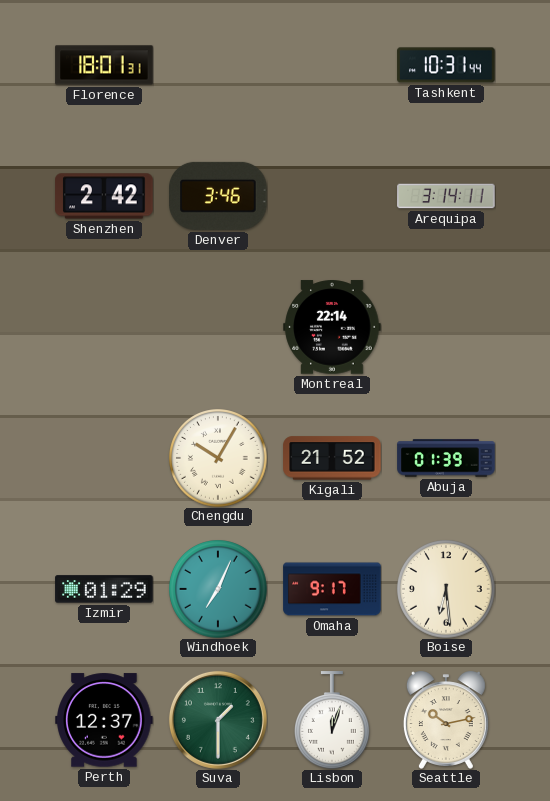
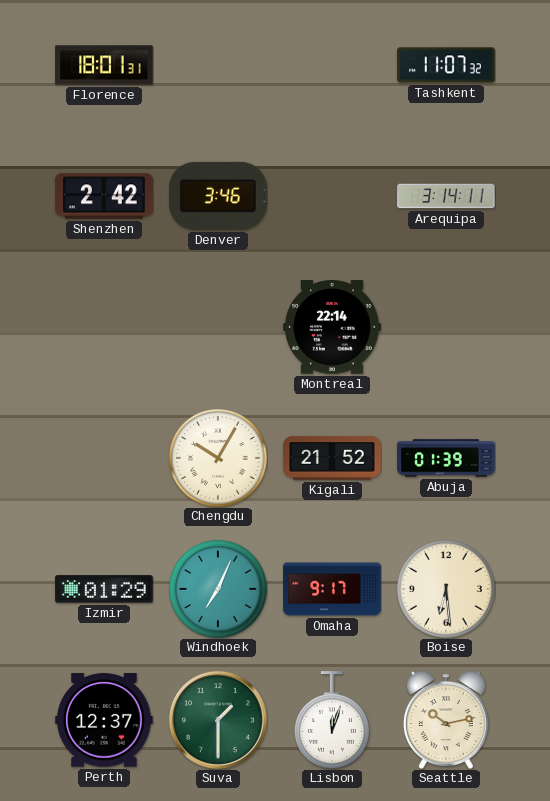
Tashkent: 10:31 -> 11:07 (446, 65)
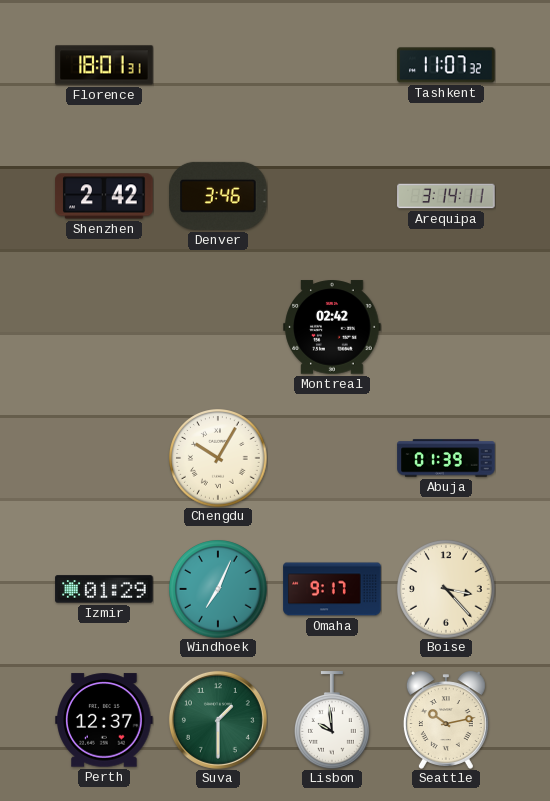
Montreal: 22:14 -> 02:42 (332, 327)
Kigali: 21:52 -> none (332, 458)
Boise: 6:29 -> 3:23 (446, 589)
Lisbon: 12:03 -> 9:59 (333, 720)
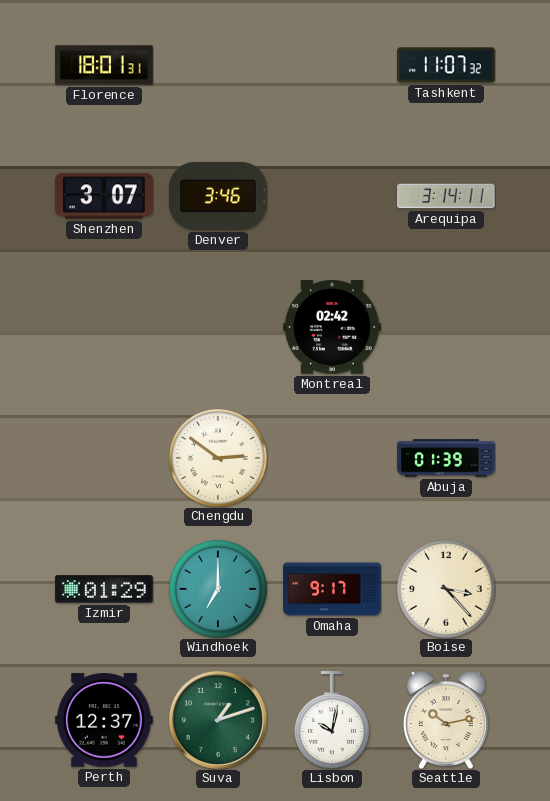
Shenzhen: 2:42 -> 3:07 (104, 196)
Chengdu: 10:05 -> 2:51 (218, 458)
Windhoek: 7:04 -> 7:00 (218, 589)
Suva: 1:30 -> 1:12 (218, 720)
Lisbon: 9:59 -> 10:02 (333, 720)
